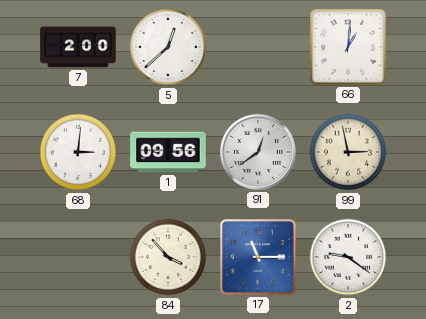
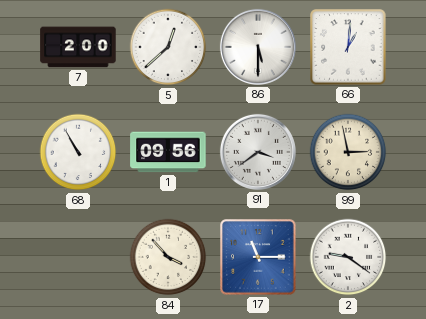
86: none -> 5:30 (258, 47)
68: 3:01 -> 10:55 (78, 152)
91: 12:39 -> 3:39 (258, 152)
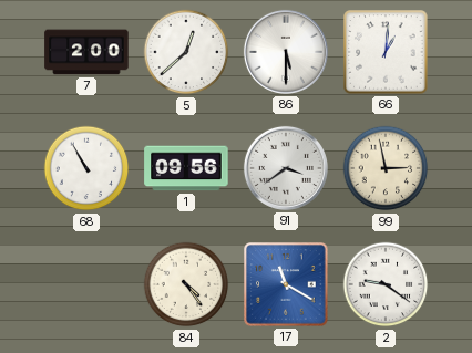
84: 3:53 -> 4:24 (186, 284)
17: 11:15 -> 11:20 (286, 284)
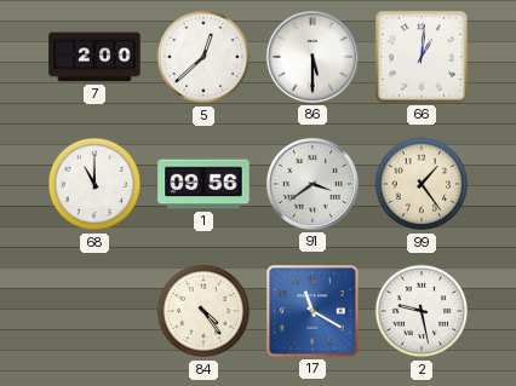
68: 10:55 -> 11:00 (94, 184)
99: 2:58 -> 1:24 (422, 184)
2: 9:21 -> 9:28 (422, 311)
